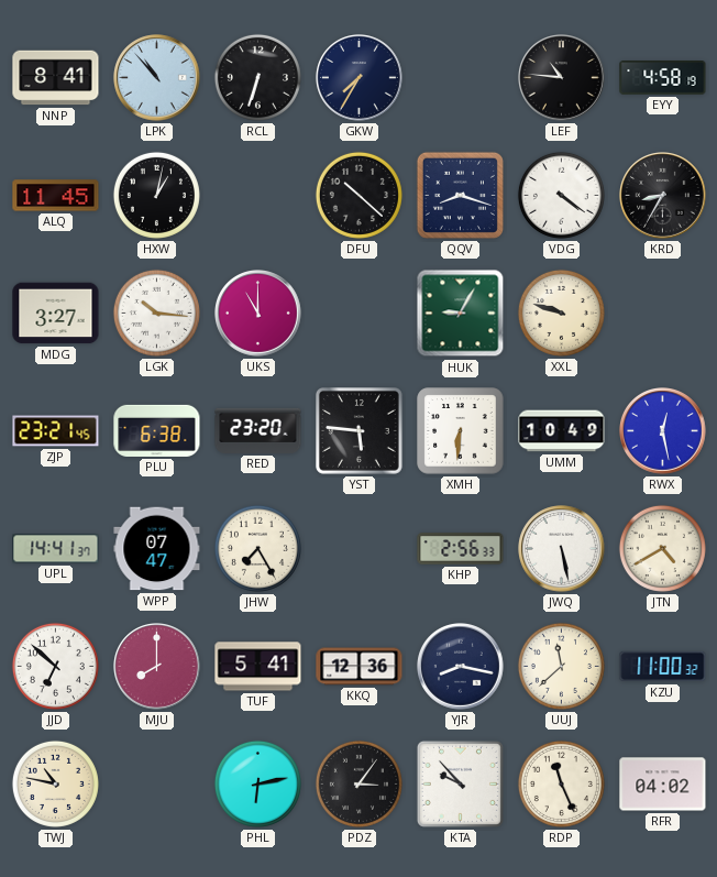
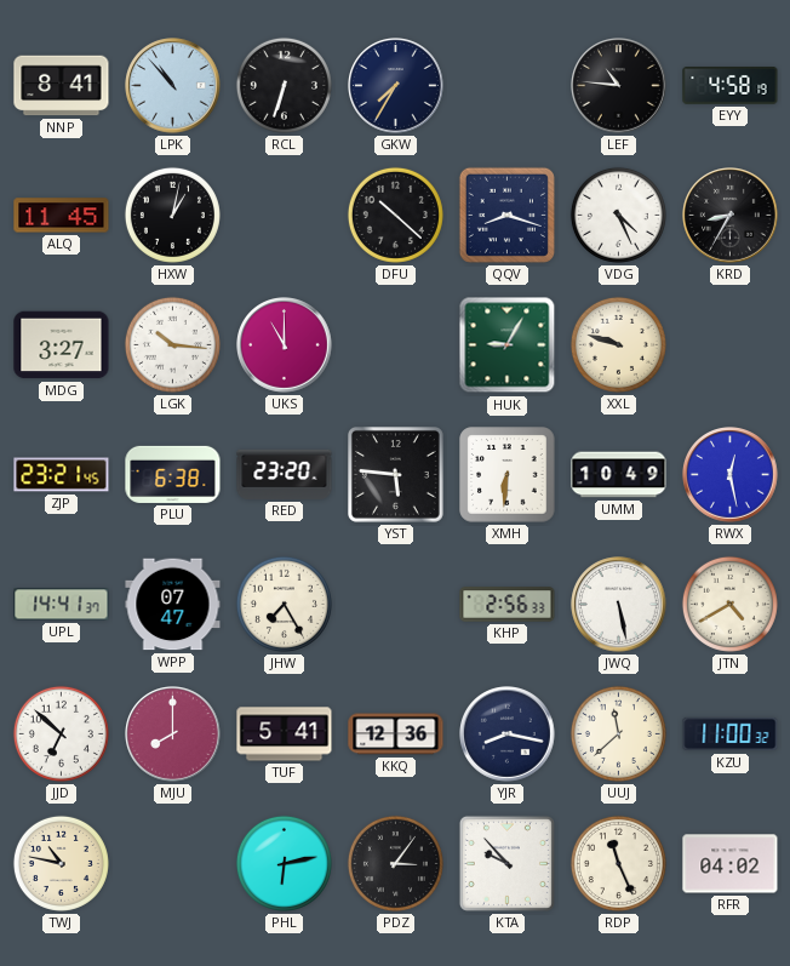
VDG: 4:21 -> 4:26 (618, 215)
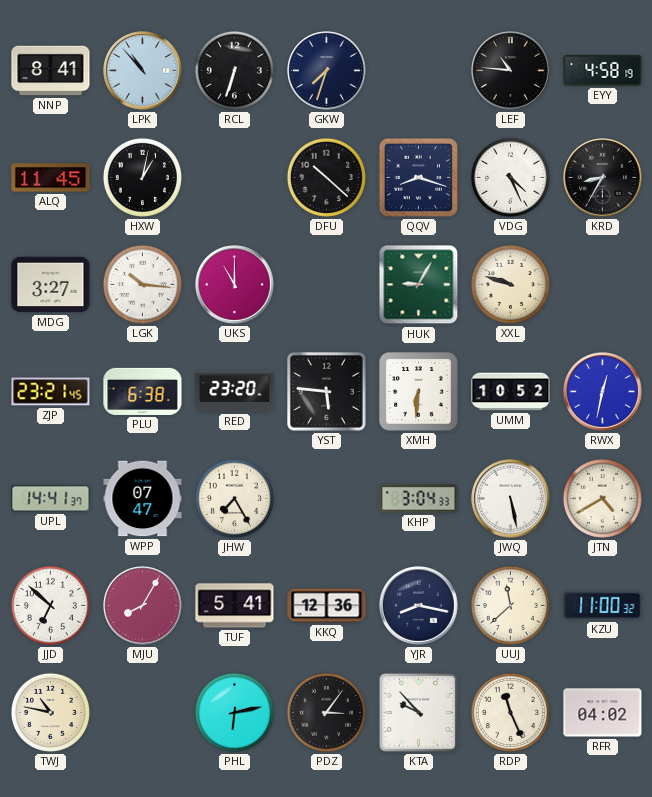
GKW: 7:35 -> 7:33 (327, 71)
UMM: 10:49 -> 10:52 (511, 392)
RWX: 12:28 -> 12:32 (603, 392)
KHP: 2:56 -> 3:04 (419, 499)
MJU: 8:00 -> 8:05 (143, 606)
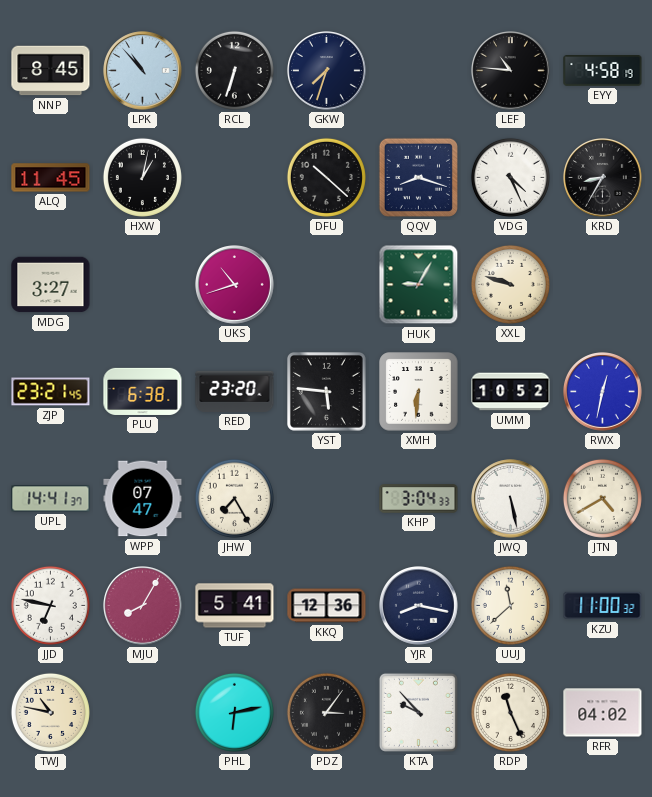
NNP: 8:41 -> 8:45 (51, 71)
LGK: 10:16 -> none (142, 284)
UKS: 11:00 -> 10:42 (235, 285)
JJD: 6:52 -> 6:47 (50, 605)
